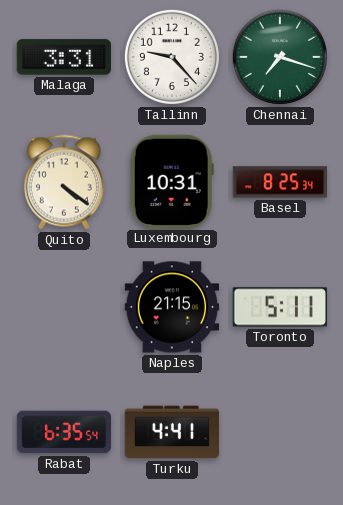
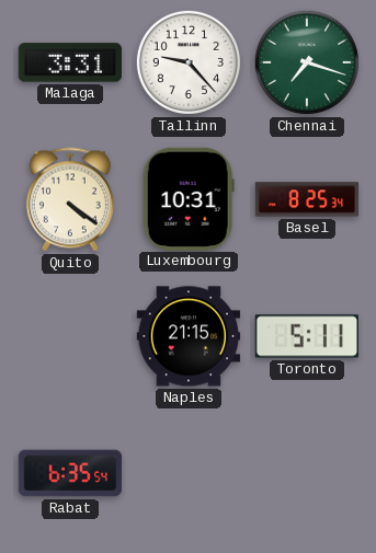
Turku: 4:41 -> none (171, 432)
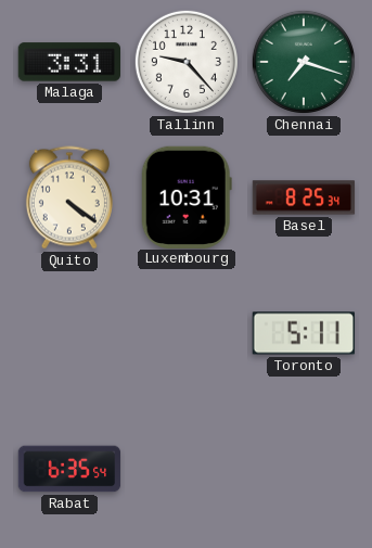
Naples: 21:15 -> none (189, 336)
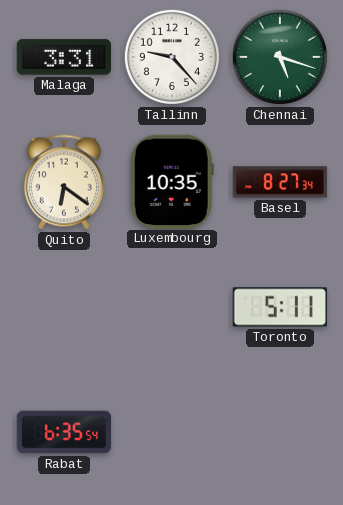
Chennai: 7:18 -> 5:18 (280, 57)
Quito: 4:21 -> 6:21 (64, 182)
Luxembourg: 10:31 -> 10:35 (172, 181)
Basel: 8:25 -> 8:27 (280, 182)
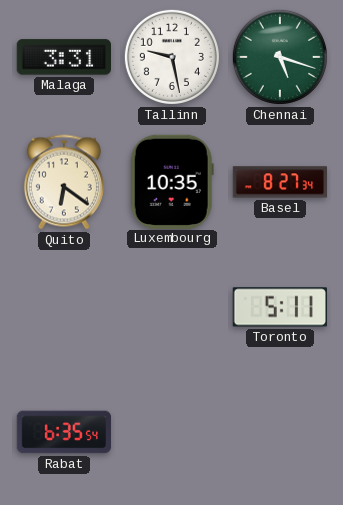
Tallinn: 9:23 -> 9:28 (172, 57)
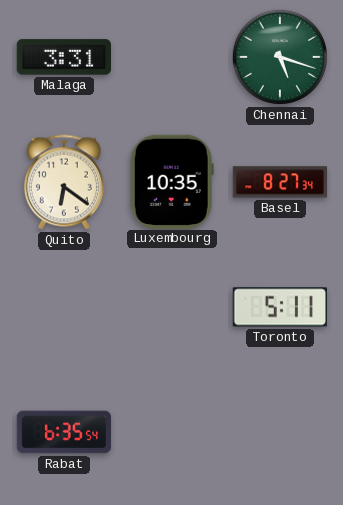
Tallinn: 9:28 -> none (172, 57)
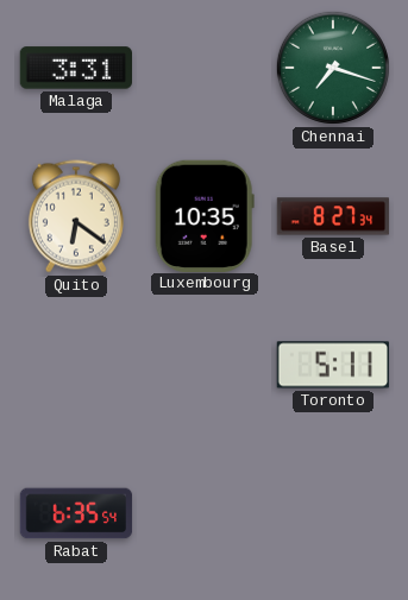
Chennai: 5:18 -> 7:18 (333, 68)
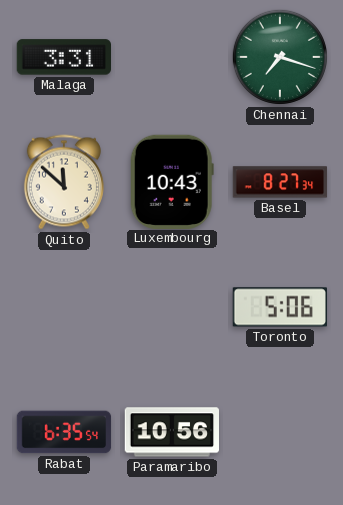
Quito: 6:21 -> 11:52 (64, 182)
Luxembourg: 10:35 -> 10:43 (172, 181)
Toronto: 5:11 -> 5:06 (279, 307)
Paramaribo: none -> 10:56 (171, 432)
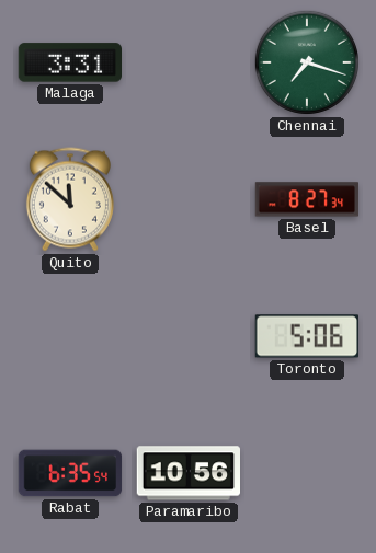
Luxembourg: 10:43 -> none (172, 181)
